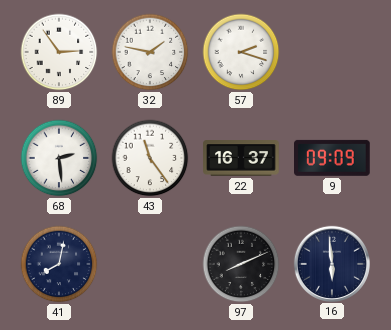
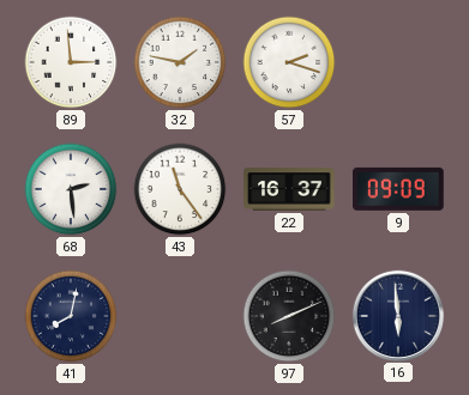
89: 2:54 -> 2:59 (71, 62)
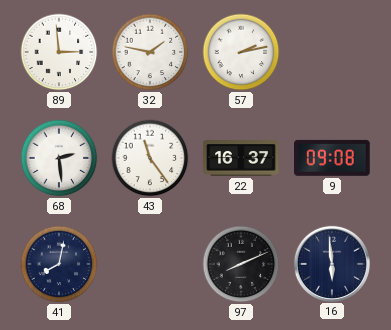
57: 2:18 -> 2:13 (241, 52)
9: 09:09 -> 09:08 (333, 158)
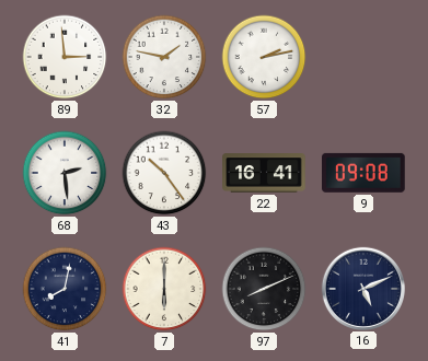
43: 11:24 -> 10:24 (164, 173)
22: 16:37 -> 16:41 (264, 173)
7: none -> 6:00 (164, 289)
16: 5:59 -> 5:11 (362, 288)
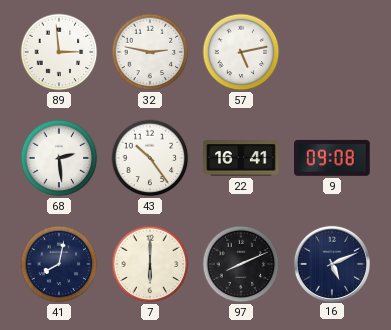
32: 1:47 -> 2:47 (150, 52)
57: 2:13 -> 5:13 (241, 52)
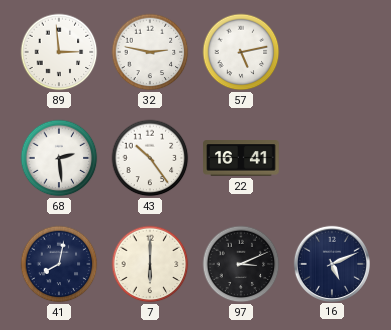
9: 09:08 -> none (333, 158)
97: 8:11 -> 3:11 (241, 264)
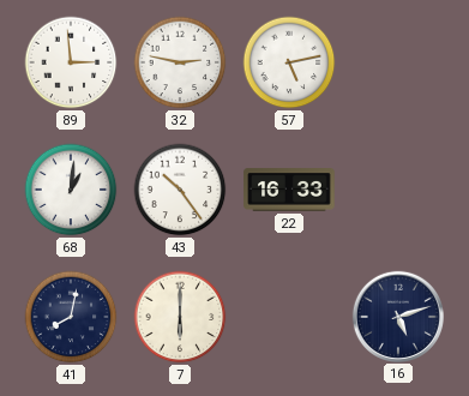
68: 2:29 -> 1:01 (71, 190)
22: 16:41 -> 16:33 (289, 190)
97: 3:11 -> none (241, 264)
16: 5:11 -> 5:12 (397, 316)
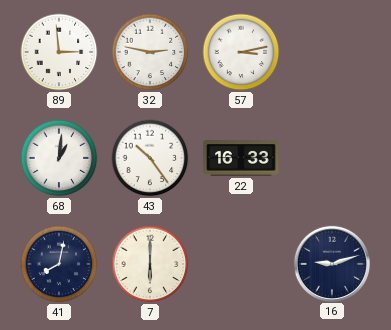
57: 5:13 -> 3:13 (241, 52)
16: 5:12 -> 9:12 (331, 263)
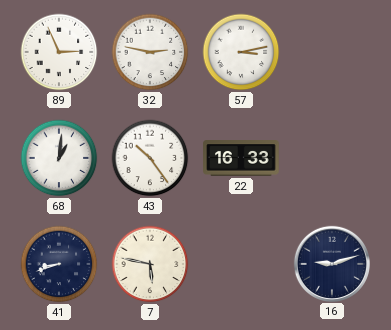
89: 2:59 -> 2:56 (59, 52)
41: 8:02 -> 8:42 (59, 264)
7: 6:00 -> 5:47 (150, 264)
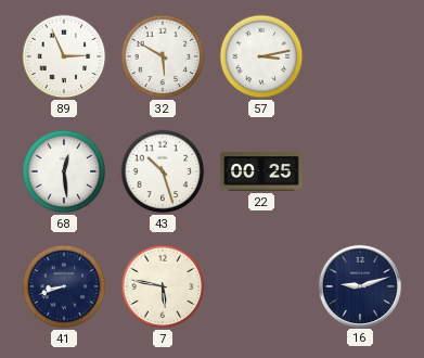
32: 2:47 -> 5:50 (163, 56)
68: 1:01 -> 12:29 (64, 171)
43: 10:24 -> 10:27 (163, 171)
22: 16:33 -> 00:25 (261, 171)
